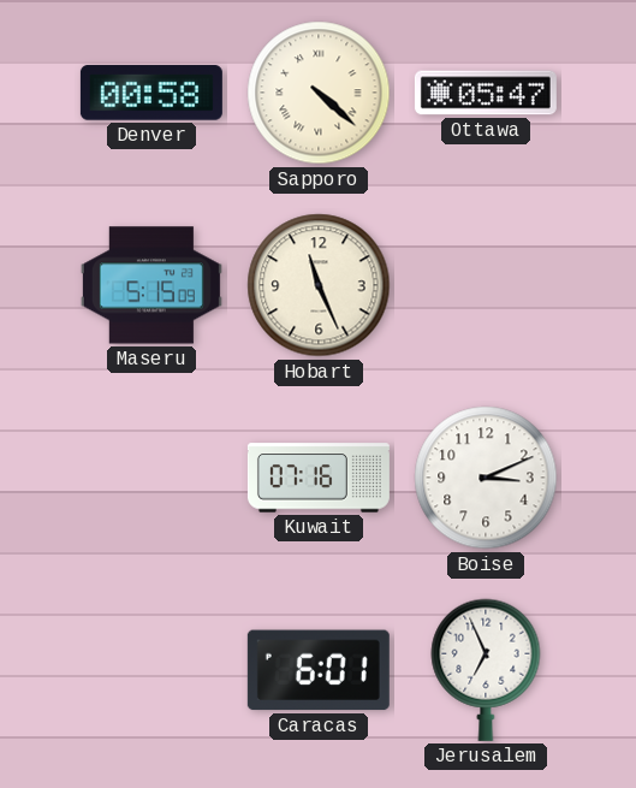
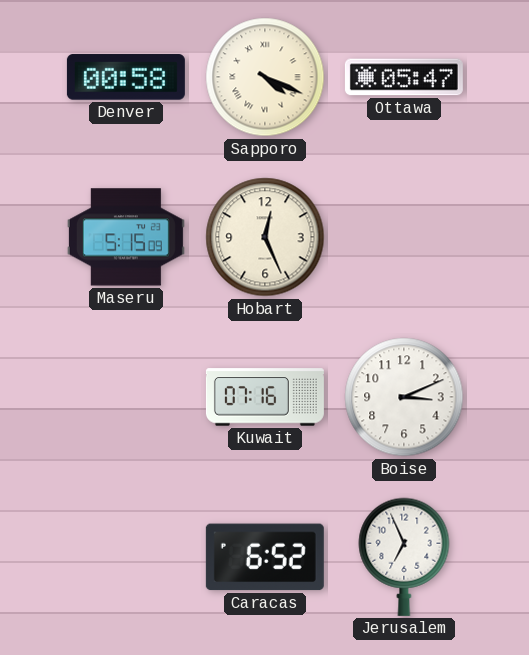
Sapporo: 4:22 -> 4:19 (265, 77)
Hobart: 11:26 -> 12:26 (265, 237)
Caracas: 6:01 -> 6:52 (265, 557)
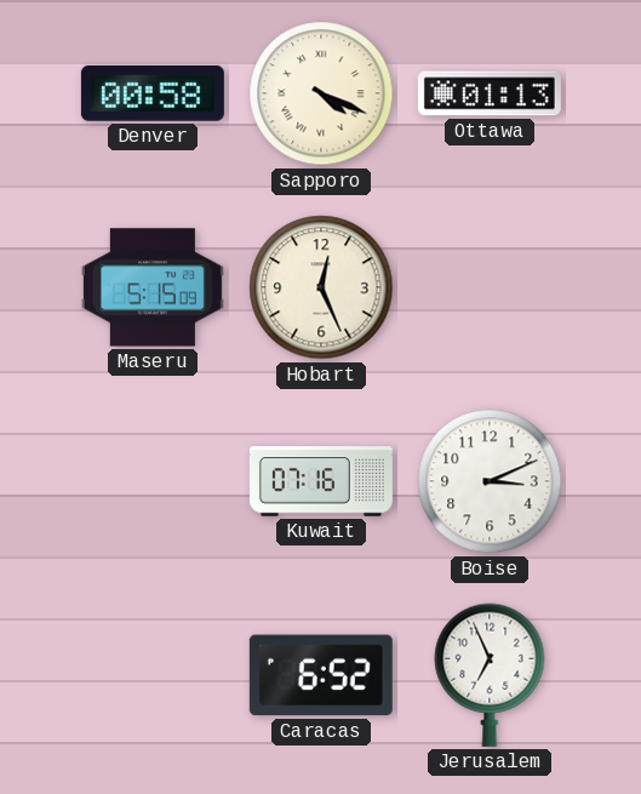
Ottawa: 05:47 -> 01:13 (490, 93)
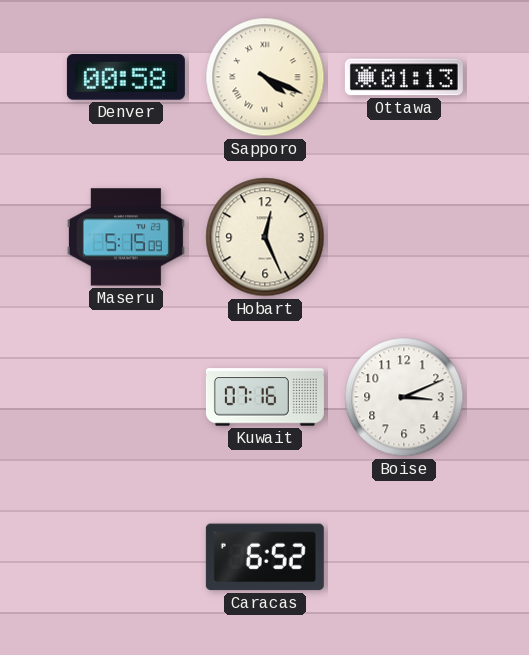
Jerusalem: 6:56 -> none (490, 675)
